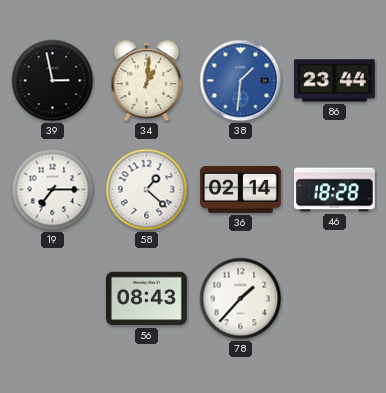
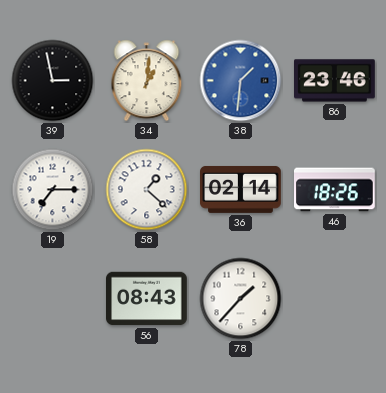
86: 23:44 -> 23:46 (335, 81)
46: 18:28 -> 18:26 (335, 190)
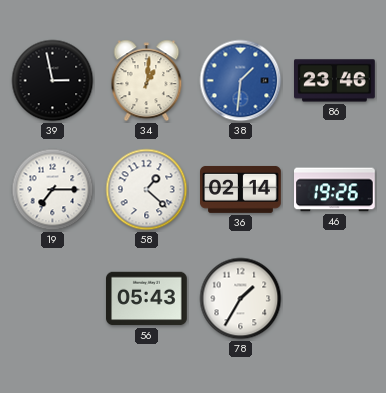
46: 18:26 -> 19:26 (335, 190)
56: 08:43 -> 05:43 (147, 299)
78: 1:37 -> 1:35 (241, 299)
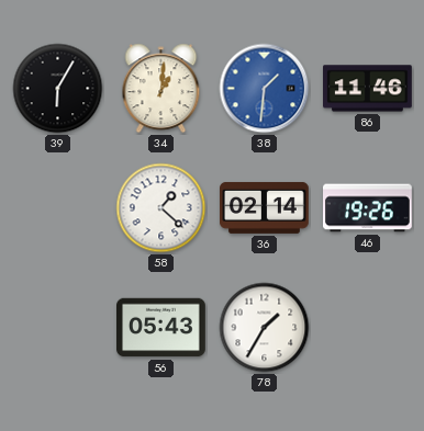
39: 2:58 -> 6:05 (58, 89)
86: 23:46 -> 11:46 (368, 89)
19: 7:15 -> none (53, 190)
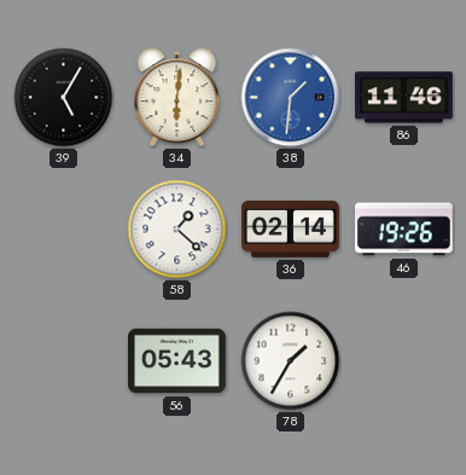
39: 6:05 -> 5:05 (64, 98)
34: 1:01 -> 6:01 (177, 98)
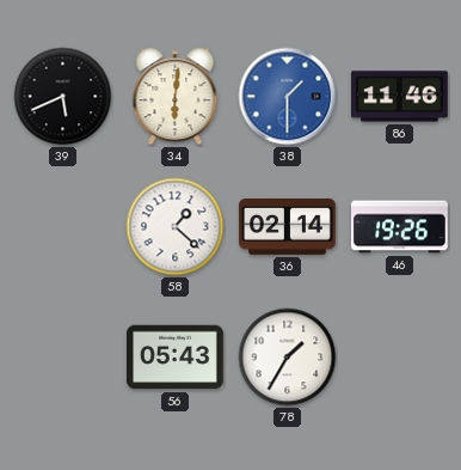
39: 5:05 -> 5:41 (63, 97)
38: 1:31 -> 1:30 (288, 97)
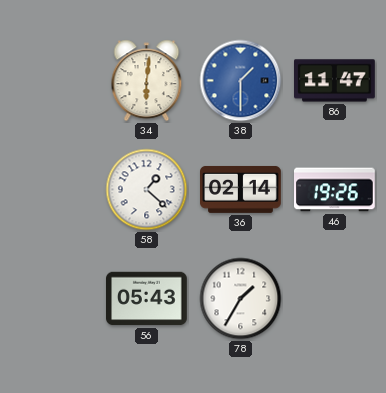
39: 5:41 -> none (63, 97)
86: 11:46 -> 11:47 (335, 81)
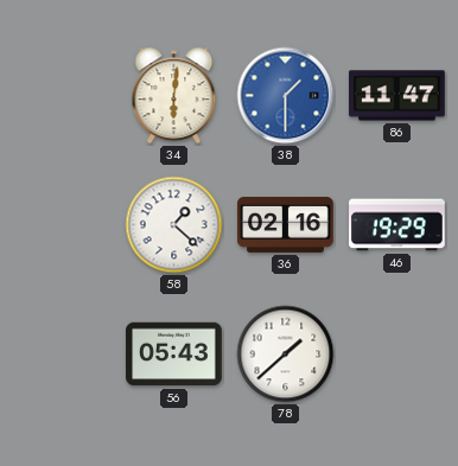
36: 02:14 -> 02:16 (286, 224)
46: 19:26 -> 19:29 (397, 225)
78: 1:35 -> 1:38 (286, 355)
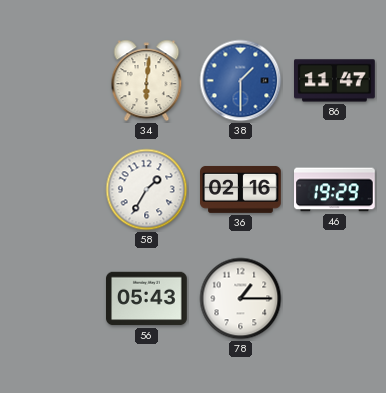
58: 1:22 -> 1:35 (147, 190)
78: 1:38 -> 1:15 (241, 299)
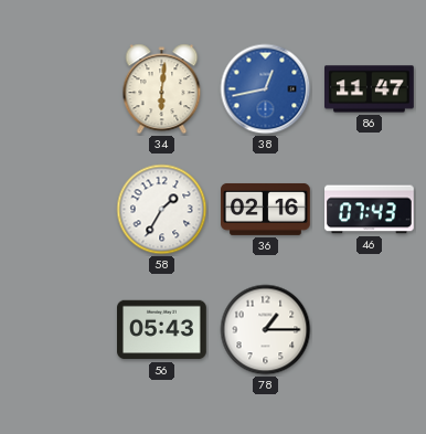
38: 1:30 -> 12:43 (266, 89)
46: 19:29 -> 07:43 (370, 210)
